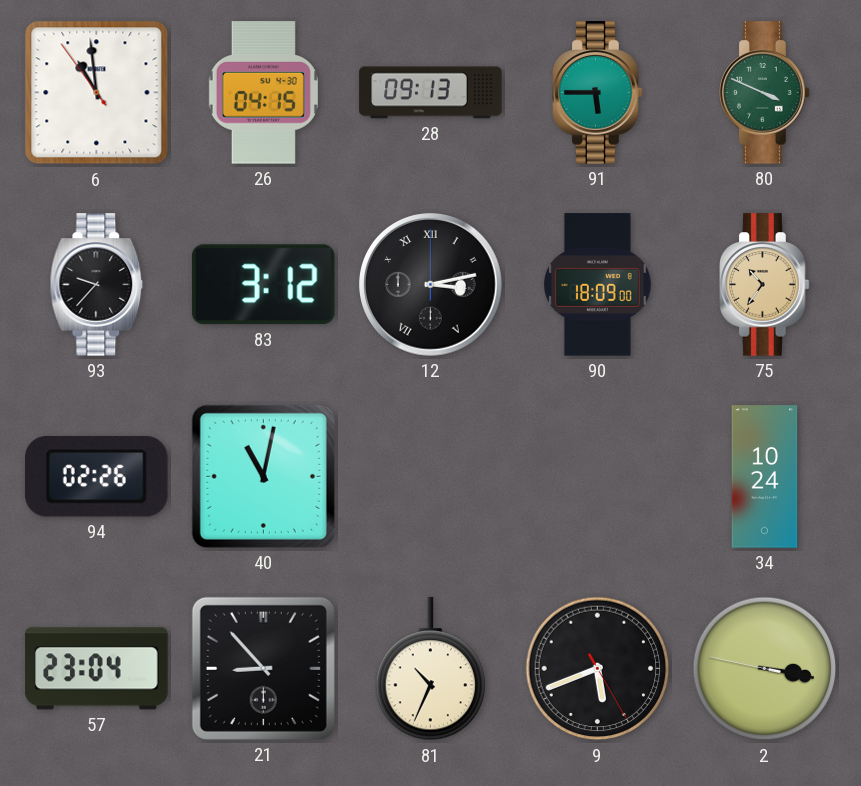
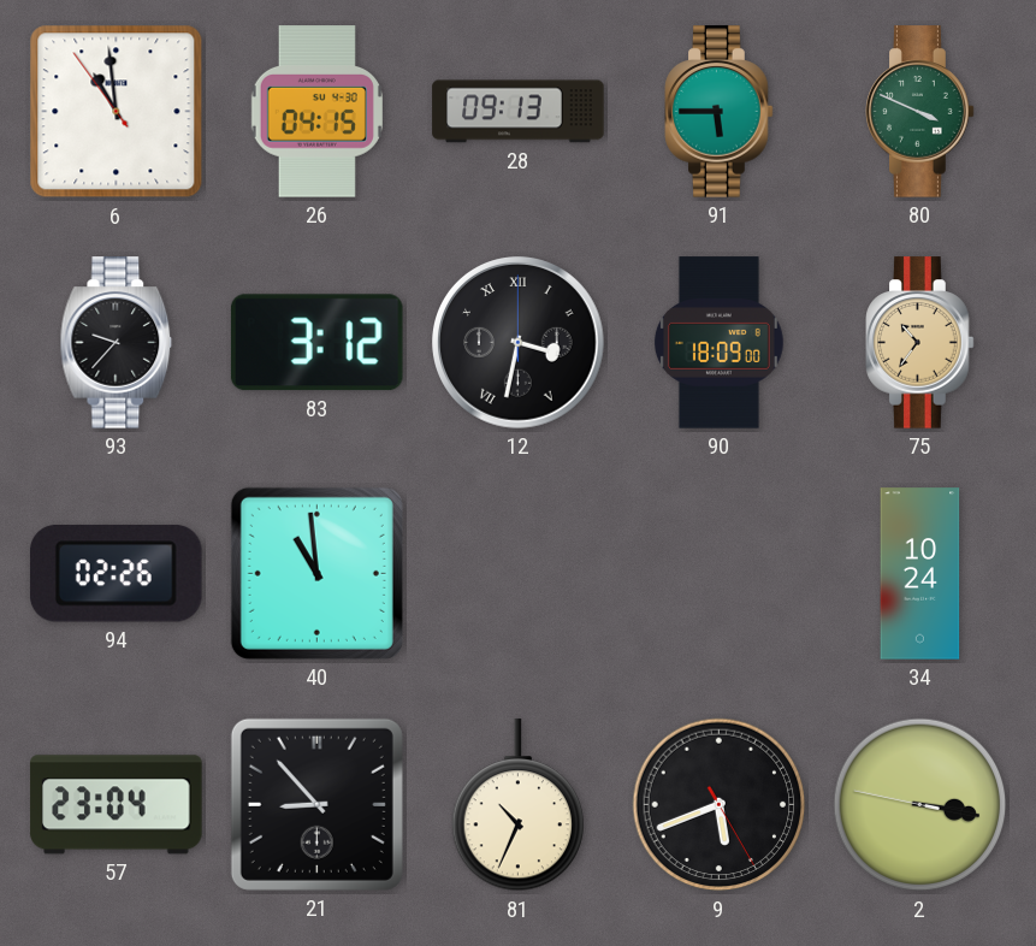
12: 3:13 -> 3:32 (519, 343)
40: 11:02 -> 10:59 (316, 573)
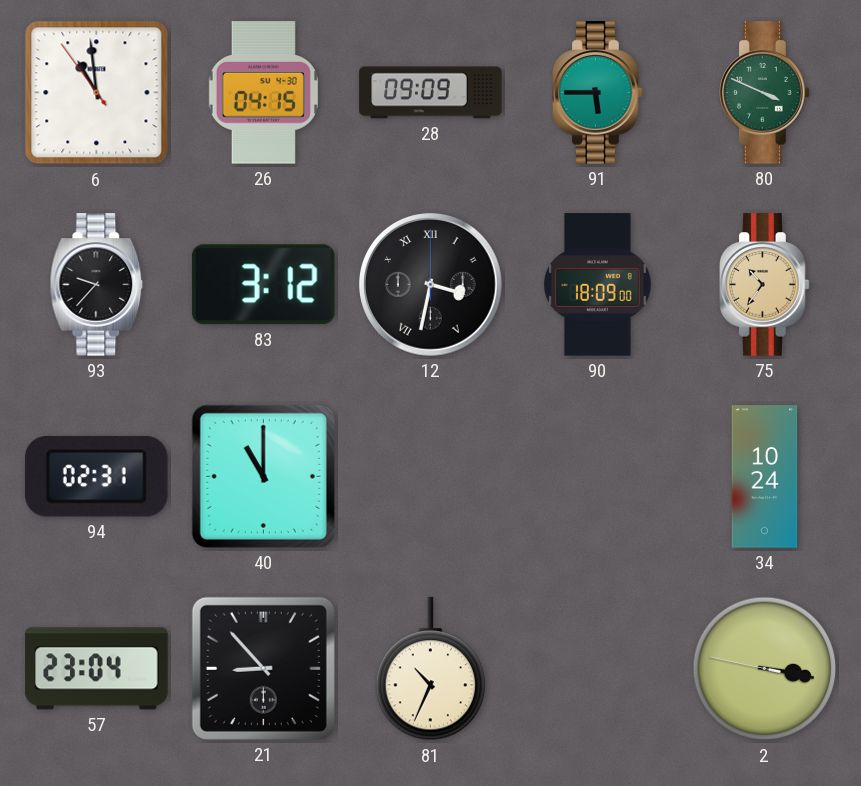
28: 09:13 -> 09:09 (431, 93)
94: 02:26 -> 02:31 (96, 477)
40: 10:59 -> 11:00 (263, 476)
9: 5:41 -> none (720, 805)
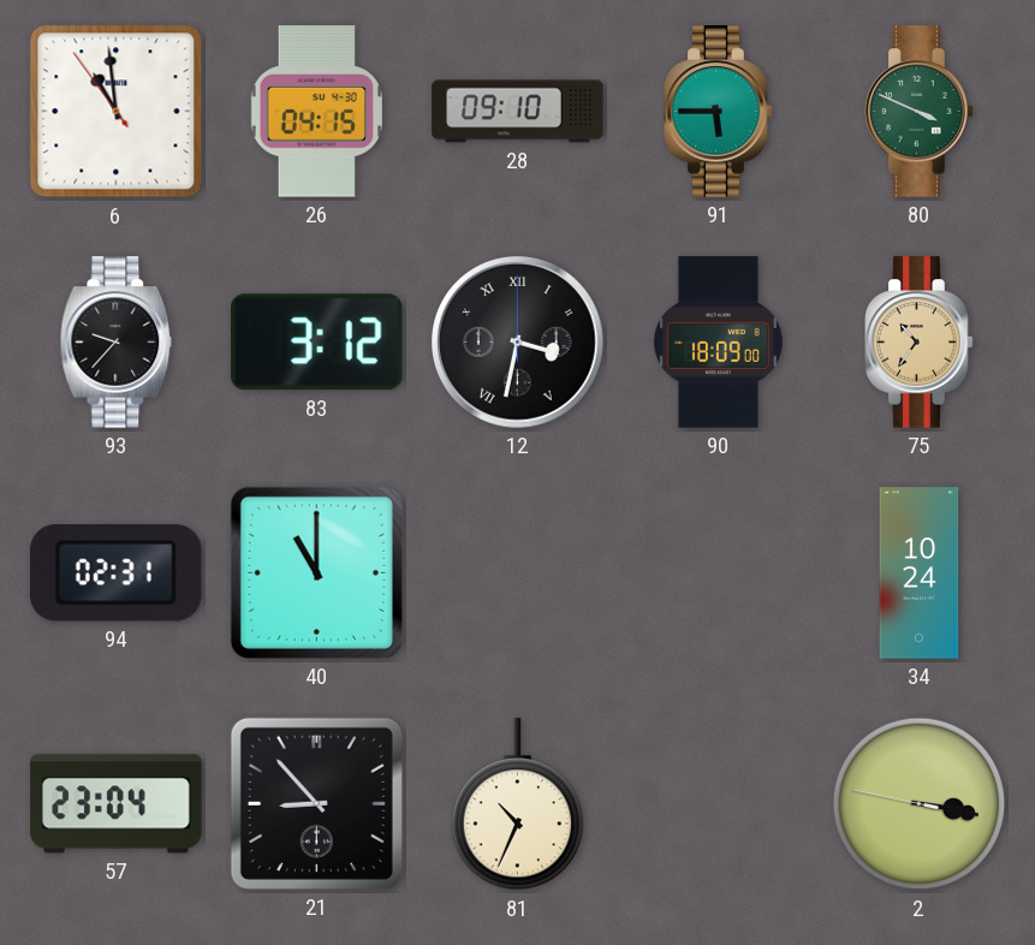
28: 09:09 -> 09:10 (518, 112)
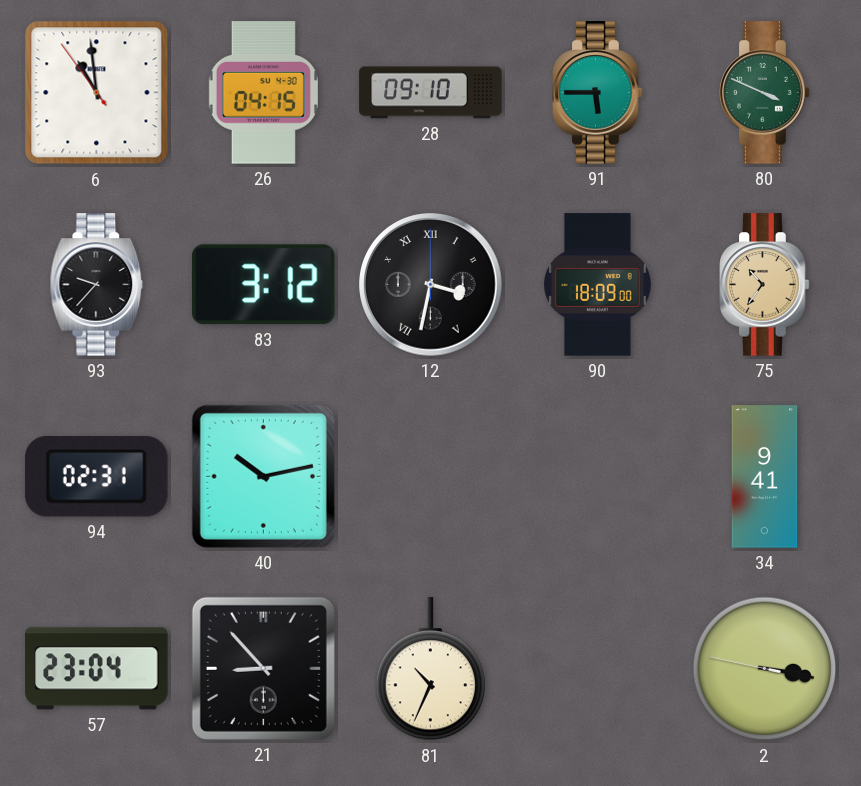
40: 11:00 -> 10:13 (263, 476)
34: 10:24 -> 9:41 (765, 477)
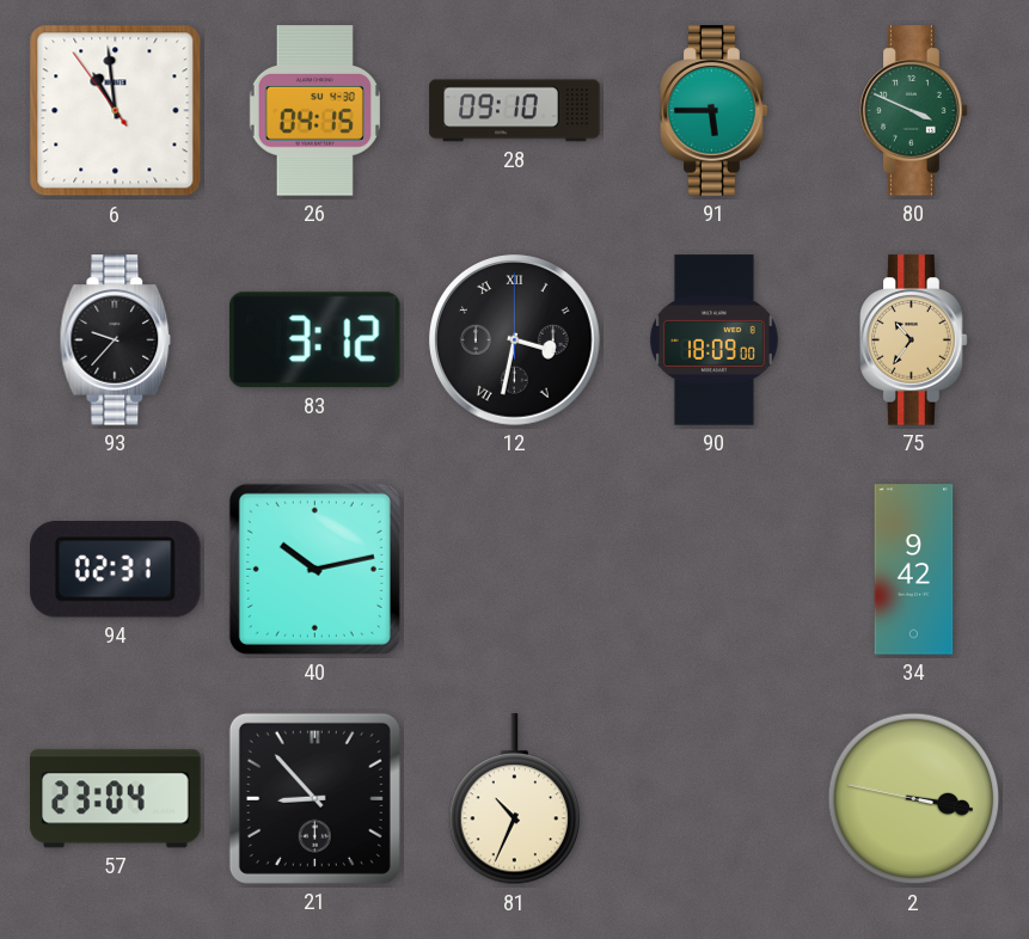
34: 9:41 -> 9:42 (914, 570)
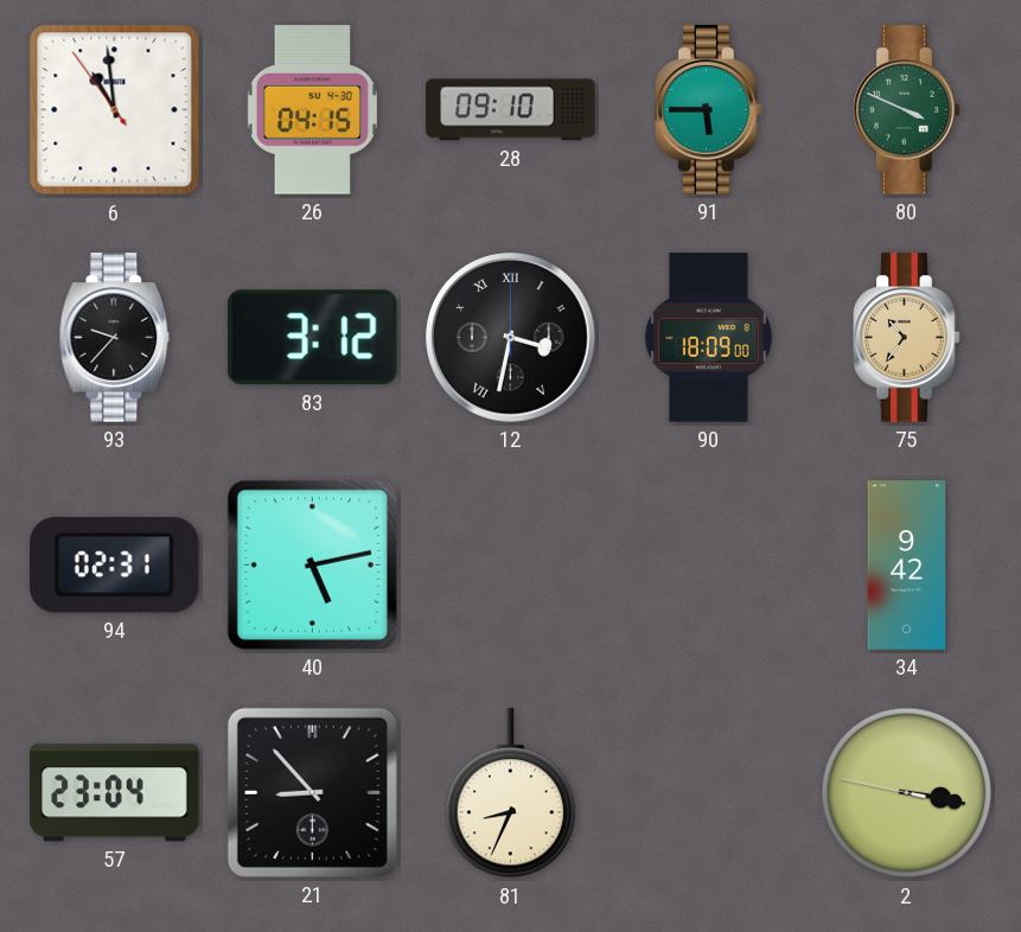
40: 10:13 -> 5:13 (312, 564)
81: 10:34 -> 8:34 (510, 793)
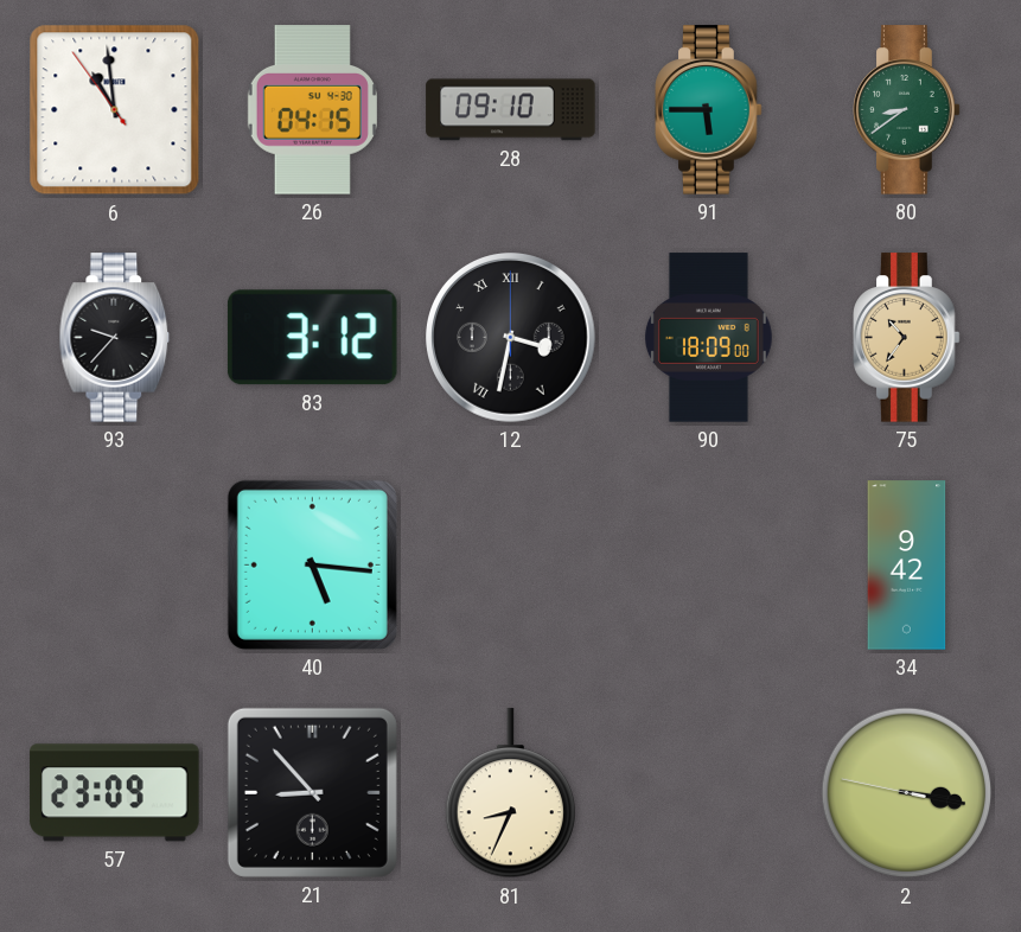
80: 3:49 -> 8:39 (907, 110)
94: 02:31 -> none (114, 566)
40: 5:13 -> 5:16 (312, 564)
57: 23:04 -> 23:09 (115, 793)
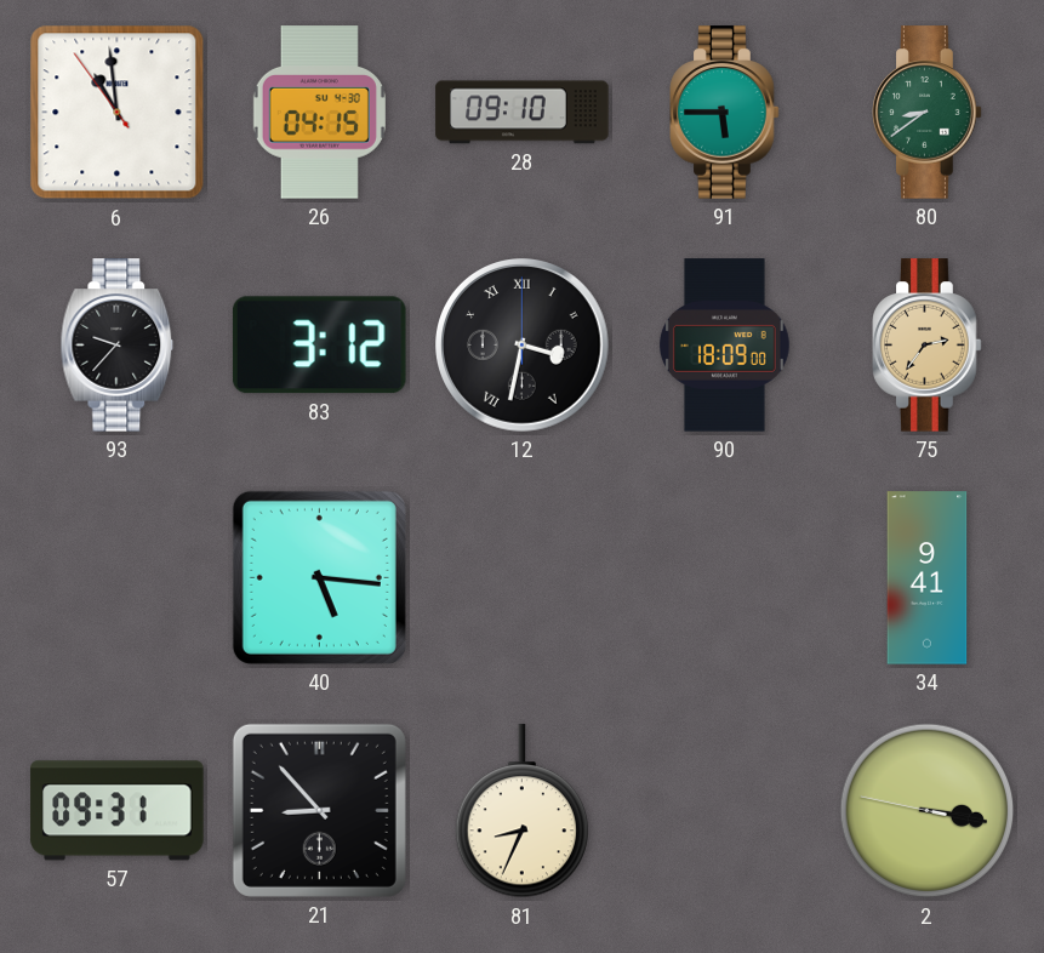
75: 10:36 -> 2:36 (928, 346)
34: 9:42 -> 9:41 (928, 578)
57: 23:09 -> 09:31 (118, 811)
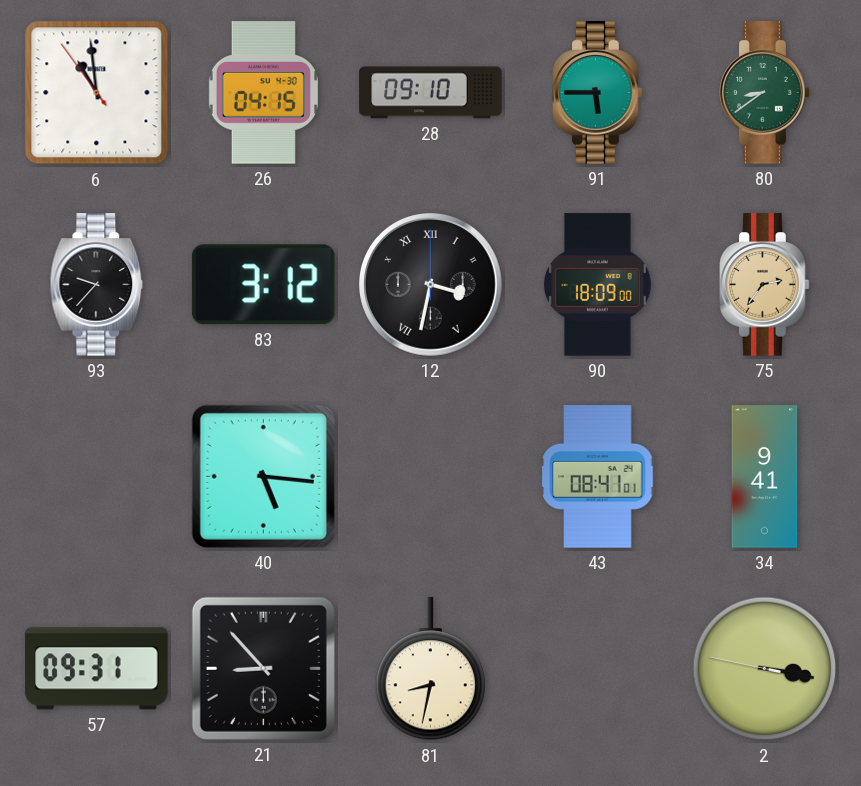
43: none -> 08:41 (598, 477)
81: 8:34 -> 8:32 (430, 669)
